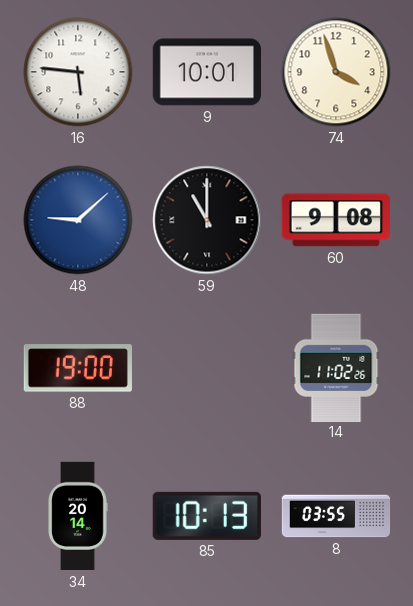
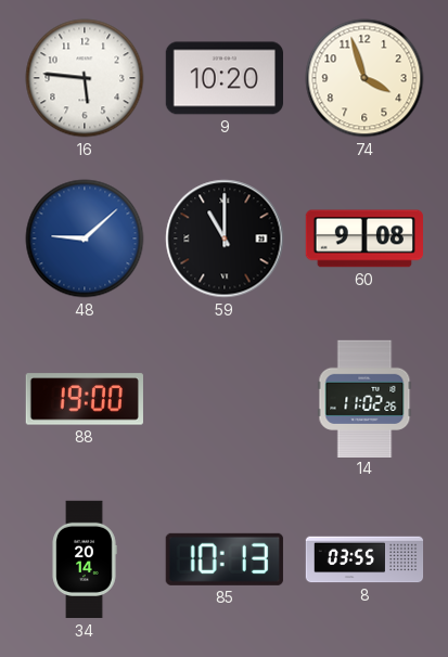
9: 10:01 -> 10:20 (223, 78)
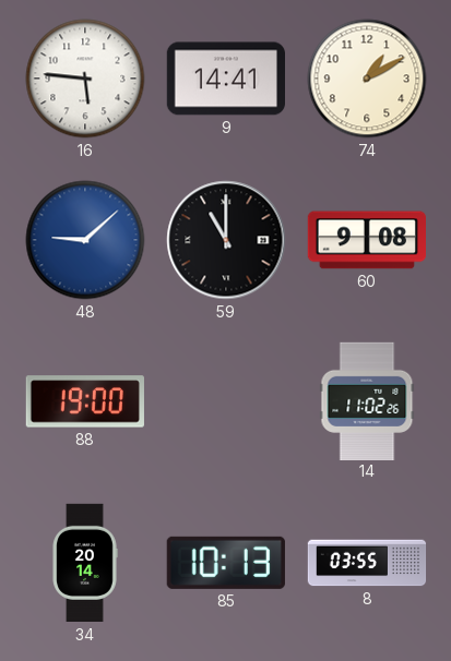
9: 10:20 -> 14:41 (225, 79)
74: 3:57 -> 1:10 (367, 79)
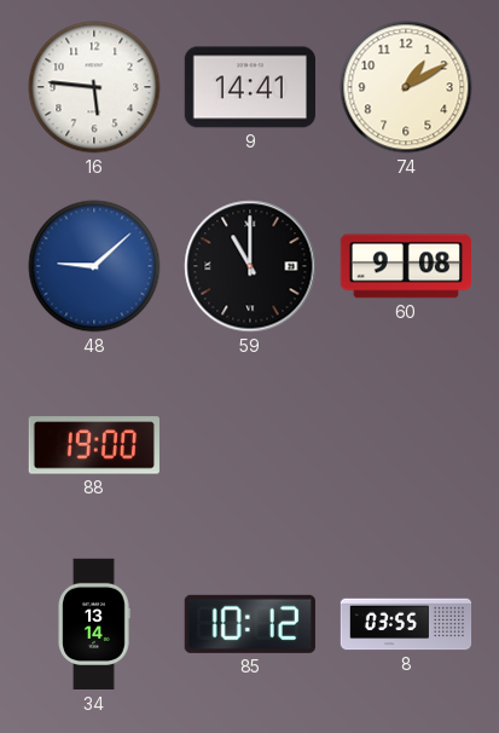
14: 11:02 -> none (367, 400)
34: 20:14 -> 13:14 (94, 624)
85: 10:13 -> 10:12 (250, 624)
